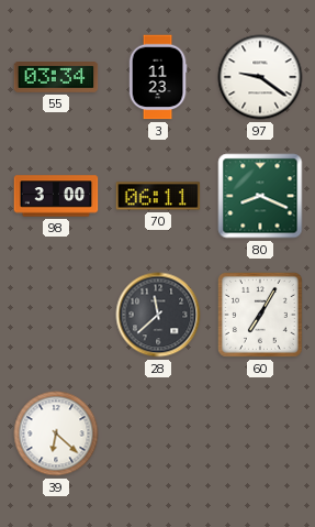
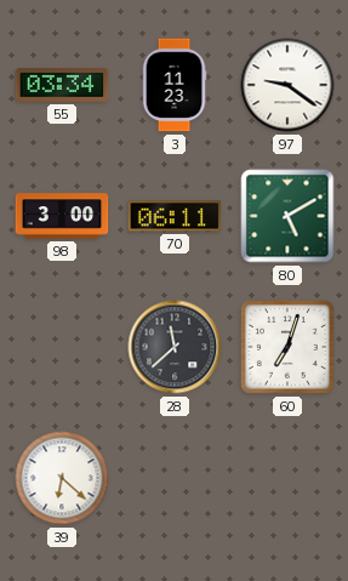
80: 8:19 -> 5:10 (287, 216)
60: 7:05 -> 7:03 (287, 347)
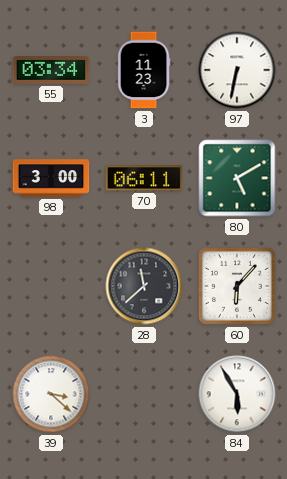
97: 9:21 -> 6:32 (237, 70)
60: 7:03 -> 6:07 (237, 286)
39: 6:22 -> 3:22 (51, 394)
84: none -> 5:55 (237, 394)
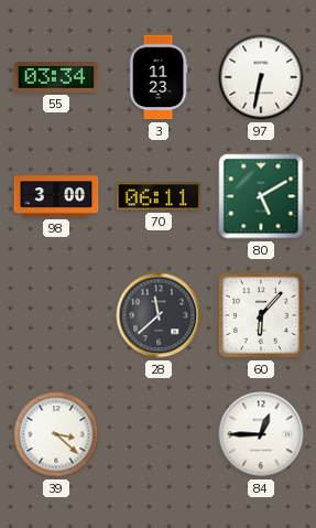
84: 5:55 -> 12:45 (261, 434)
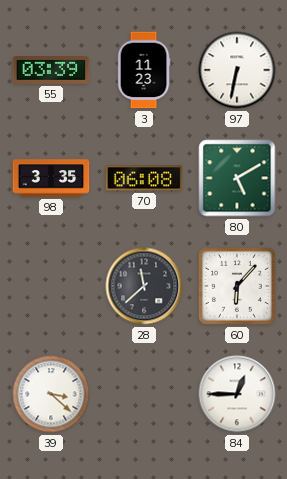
55: 03:34 -> 03:39 (51, 71)
98: 3:00 -> 3:35 (51, 178)
70: 06:11 -> 06:08 (144, 178)
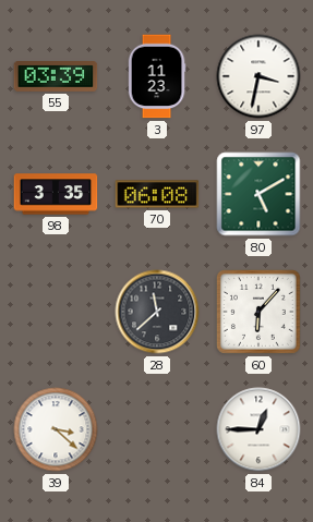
97: 6:32 -> 3:32 (258, 76)
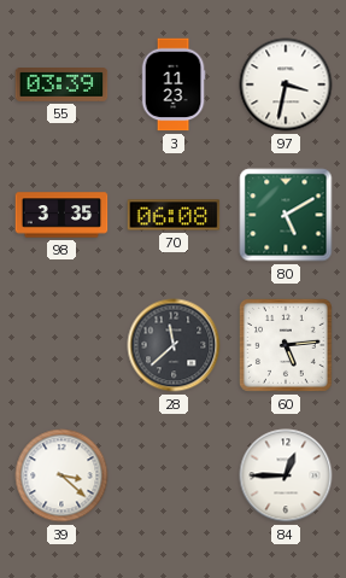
60: 6:07 -> 5:14 (286, 345)
